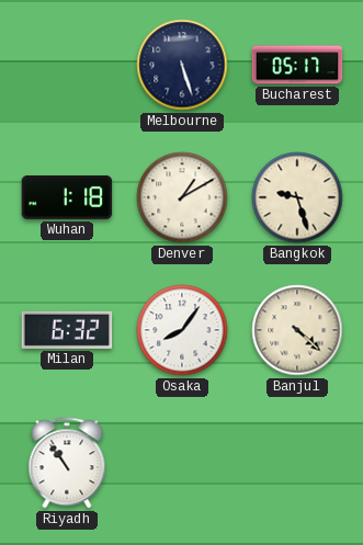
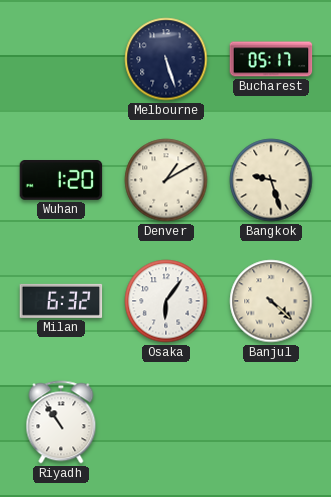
Wuhan: 1:18 -> 1:20 (61, 181)
Osaka: 8:06 -> 6:06 (166, 301)
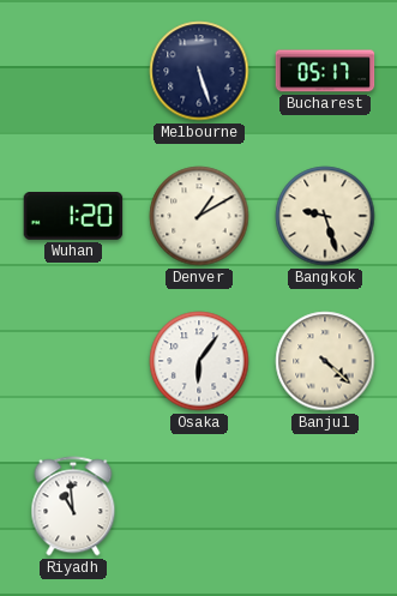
Milan: 6:32 -> none (61, 301)
Riyadh: 10:54 -> 10:59 (73, 506)
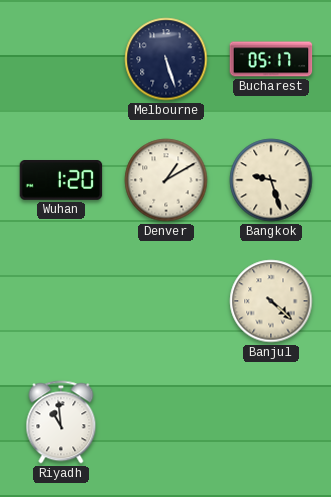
Osaka: 6:06 -> none (199, 361)
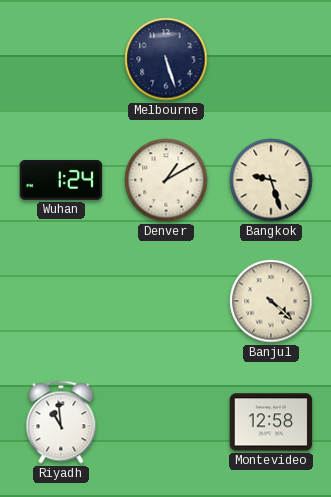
Bucharest: 05:17 -> none (271, 59)
Wuhan: 1:20 -> 1:24 (61, 181)
Montevideo: none -> 12:58 (271, 422)
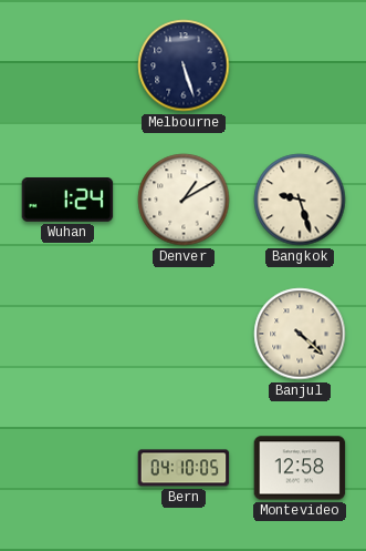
Riyadh: 10:59 -> none (61, 422)
Bern: none -> 04:10 (184, 468)
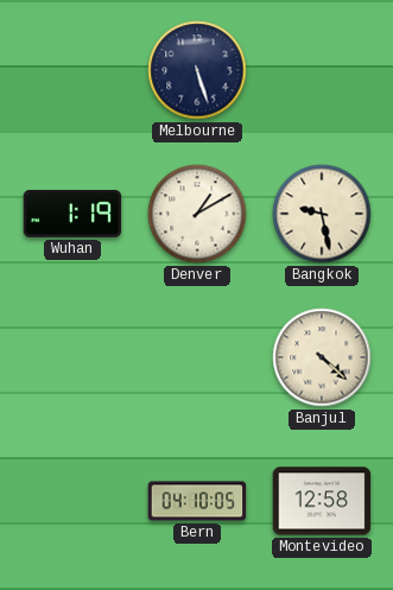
Wuhan: 1:24 -> 1:19 (72, 215)
Bangkok: 9:27 -> 9:28 (322, 214)
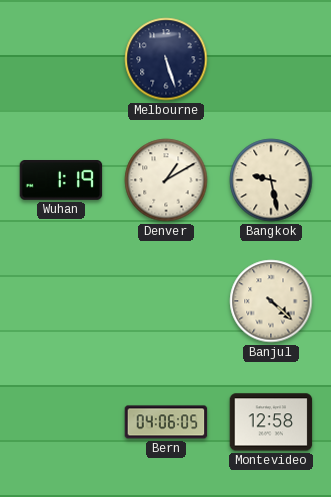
Bern: 04:10 -> 04:06 (166, 422)
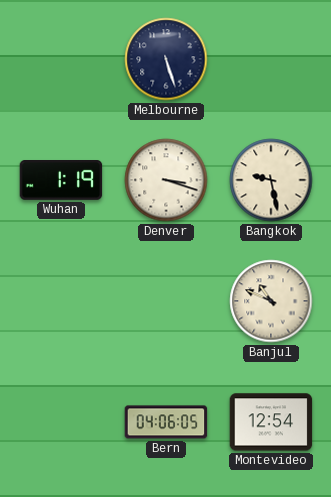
Denver: 1:10 -> 3:18 (166, 180)
Banjul: 4:22 -> 10:49 (271, 301)
Montevideo: 12:58 -> 12:54 (271, 422)
